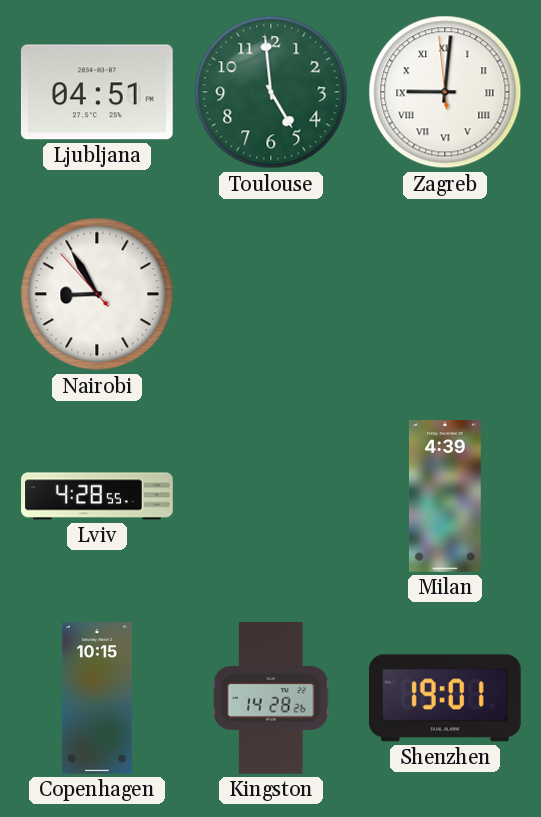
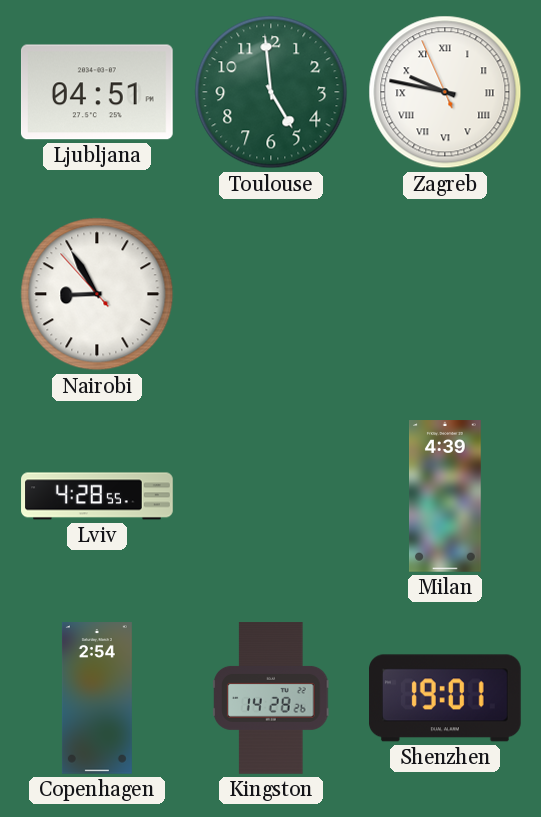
Zagreb: 9:00 -> 9:46 (445, 92)
Copenhagen: 10:15 -> 2:54 (97, 698)
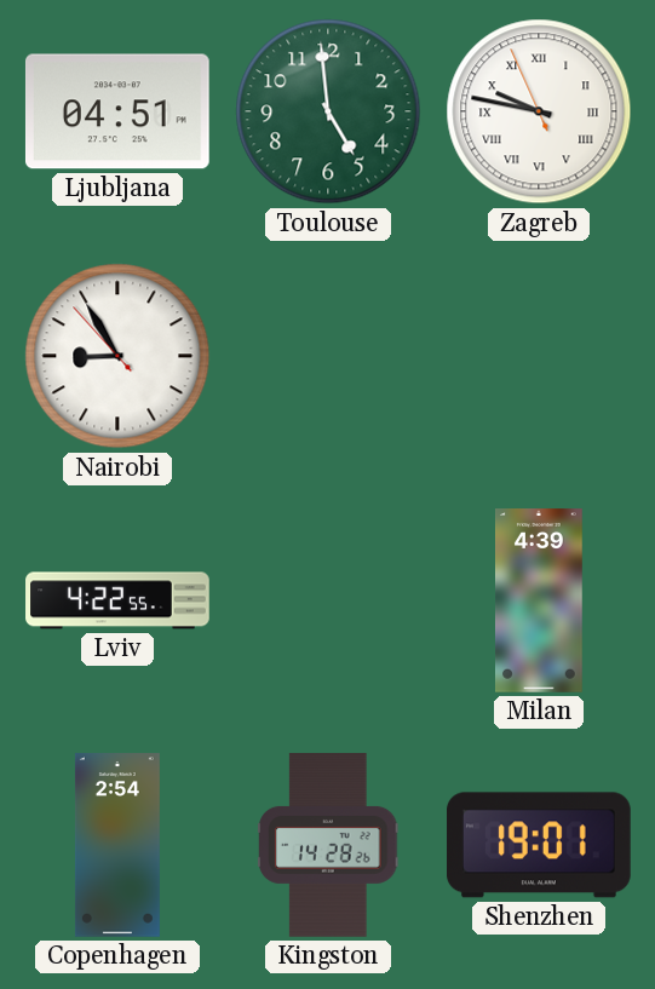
Lviv: 4:28 -> 4:22 (117, 600)
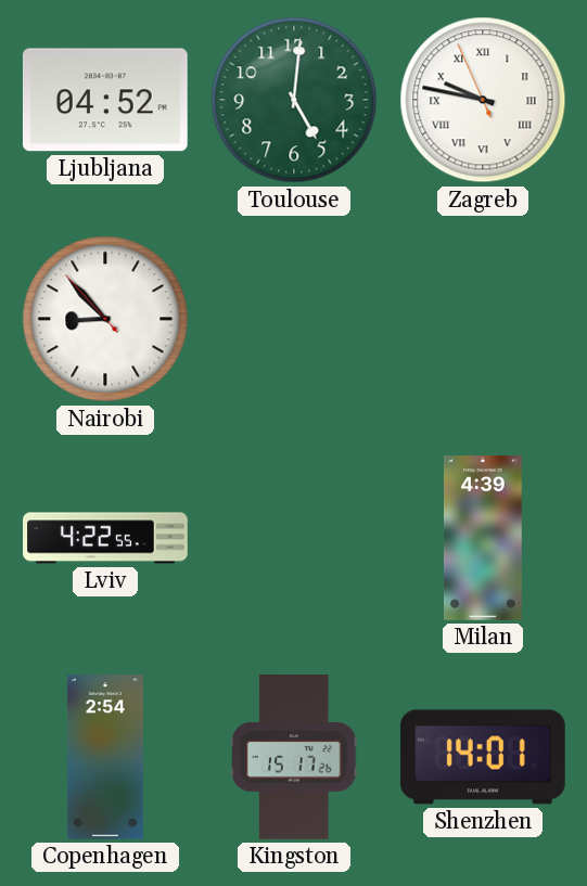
Ljubljana: 04:51 -> 04:52 (105, 100)
Toulouse: 4:59 -> 5:01 (294, 100)
Nairobi: 8:54 -> 8:52 (105, 319)
Kingston: 14:28 -> 15:17 (295, 757)
Shenzhen: 19:01 -> 14:01 (484, 757)
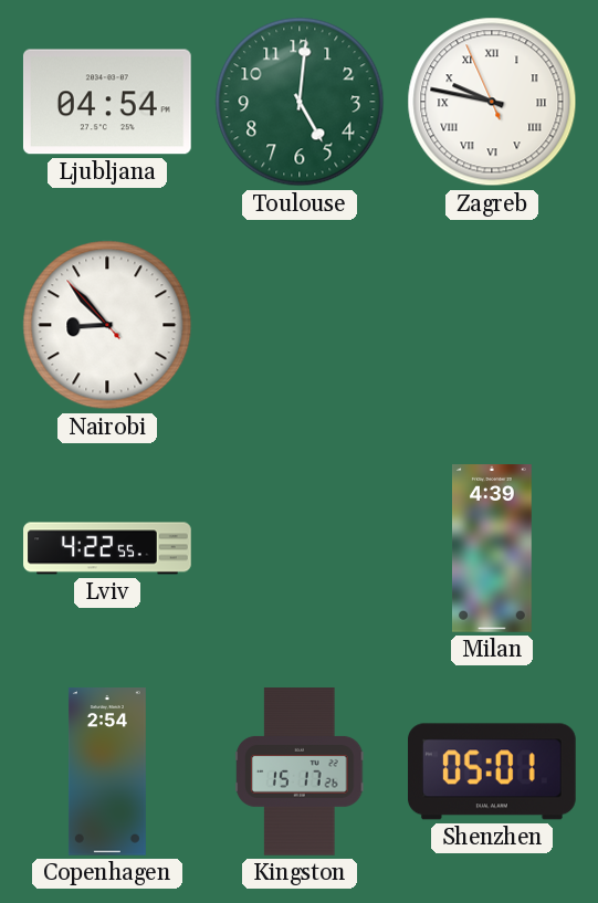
Ljubljana: 04:52 -> 04:54 (107, 102)
Shenzhen: 14:01 -> 05:01 (493, 771)
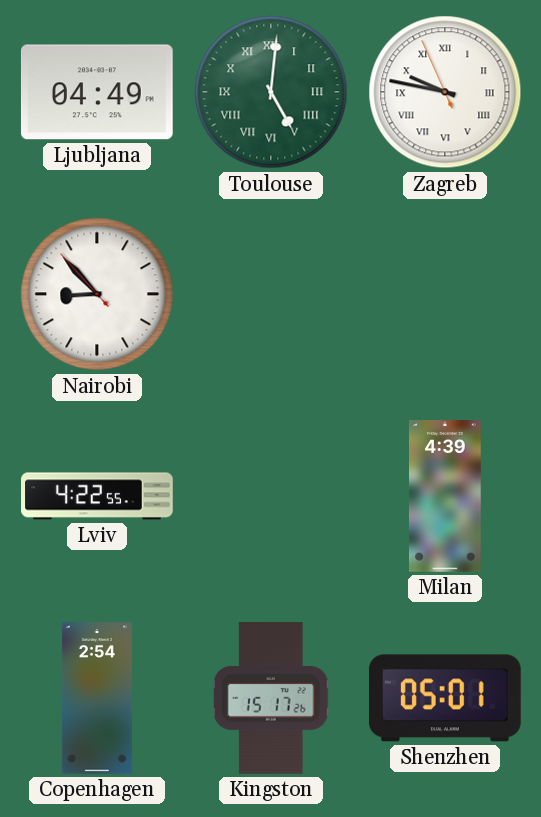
Ljubljana: 04:54 -> 04:49 (97, 92)
Toulouse numerals: Arabic -> Roman (271, 92)
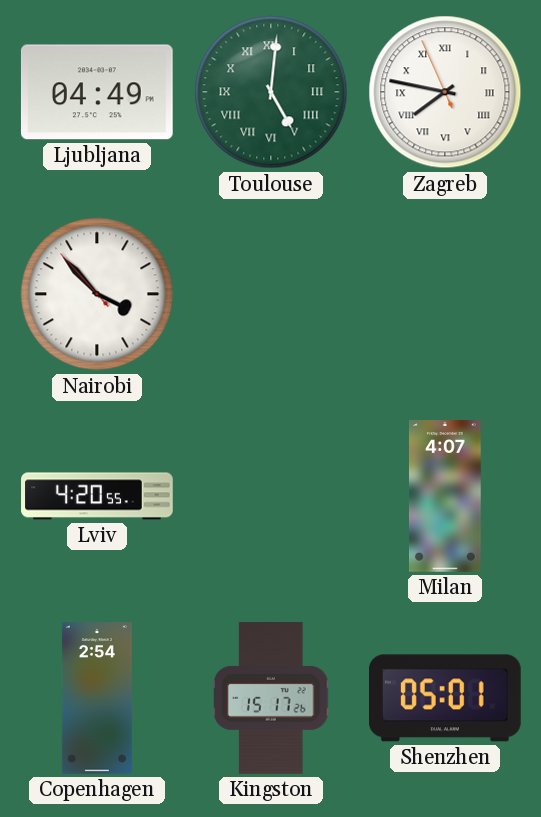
Zagreb: 9:46 -> 7:46 (445, 92)
Nairobi: 8:52 -> 3:52 (97, 294)
Lviv: 4:22 -> 4:20 (97, 496)
Milan: 4:39 -> 4:07 (446, 496)
